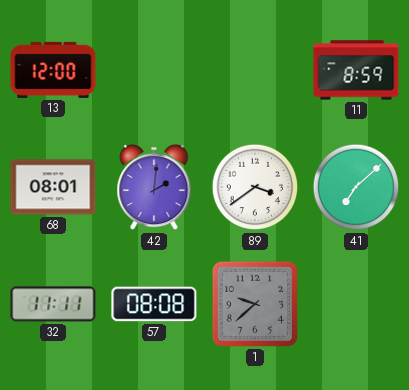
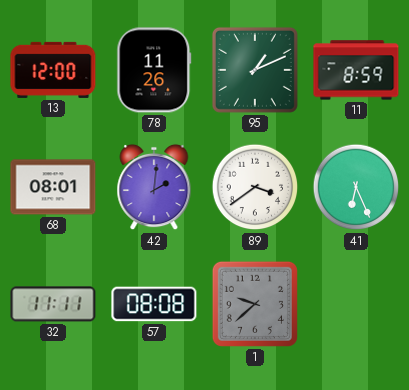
78: none -> 11:26 (154, 70)
95: none -> 1:11 (255, 70)
41: 7:08 -> 6:26 (356, 187)
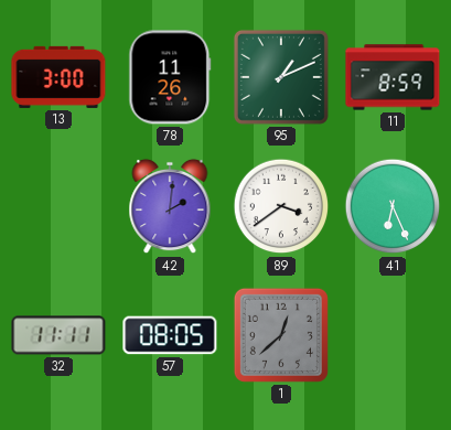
13: 12:00 -> 3:00 (58, 77)
68: 08:01 -> none (53, 187)
57: 08:08 -> 08:05 (170, 335)
1: 9:38 -> 12:38 (281, 335)
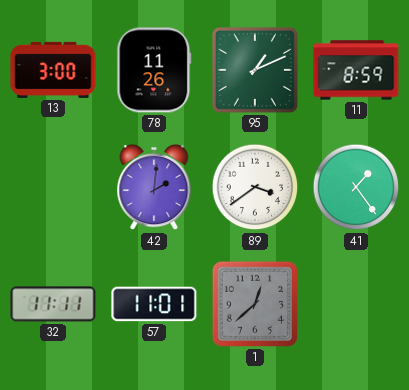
41: 6:26 -> 1:24 (356, 187)
57: 08:05 -> 11:01 (154, 304)
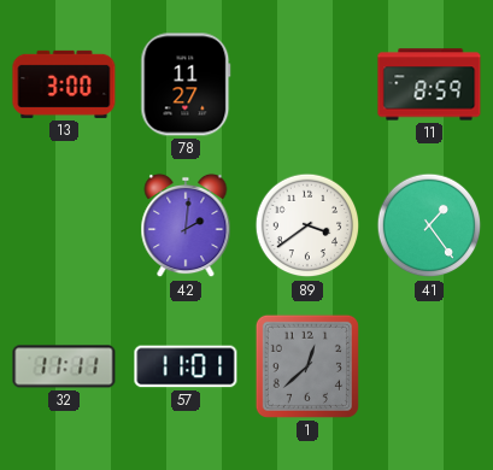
78: 11:26 -> 11:27 (186, 84)
95: 1:11 -> none (255, 70)
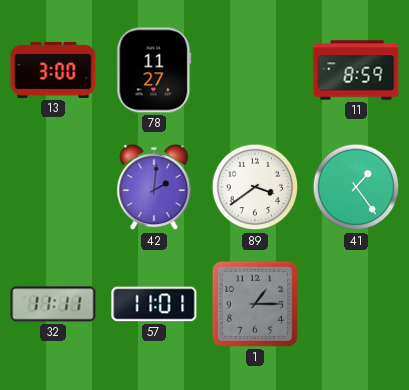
1: 12:38 -> 1:15 (255, 304)
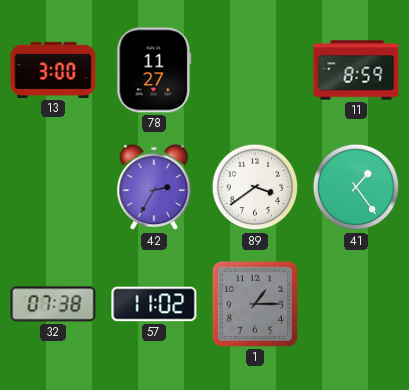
42: 2:01 -> 2:35 (154, 187)
32: 11:11 -> 07:38 (53, 304)
57: 11:01 -> 11:02 (154, 304)
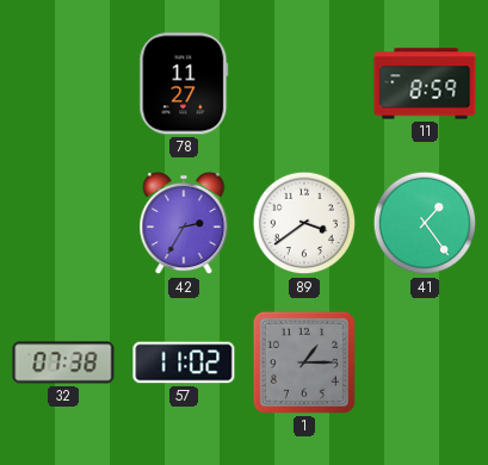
13: 3:00 -> none (53, 70)
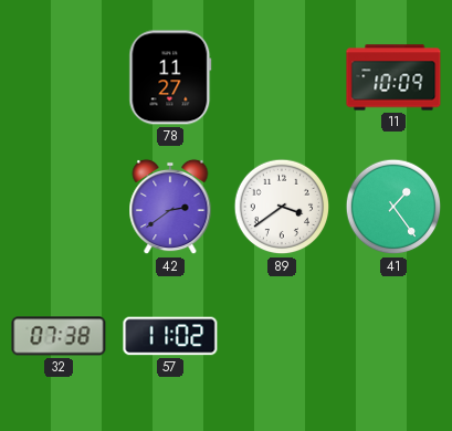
11: 8:59 -> 10:09 (393, 77)
42: 2:35 -> 2:39 (170, 207)
1: 1:15 -> none (304, 362)
